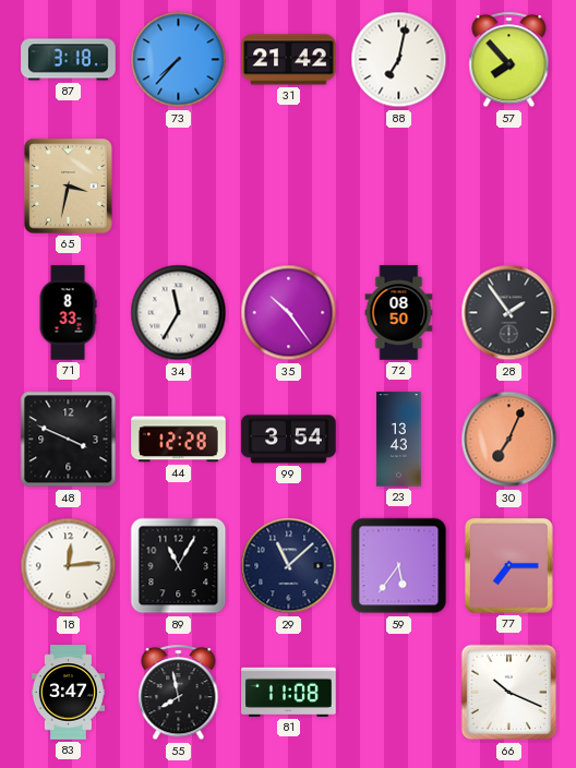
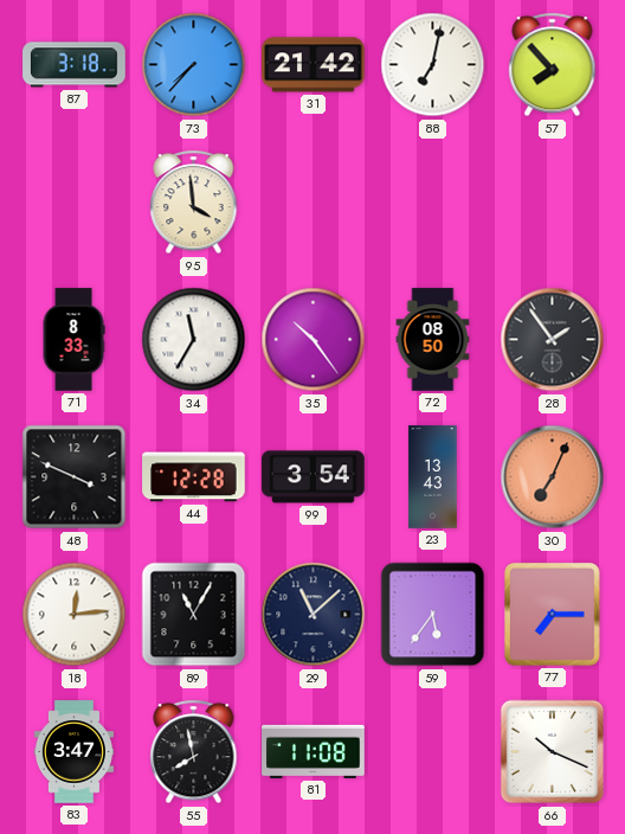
65: 3:32 -> none (68, 187)
95: none -> 3:59 (194, 203)
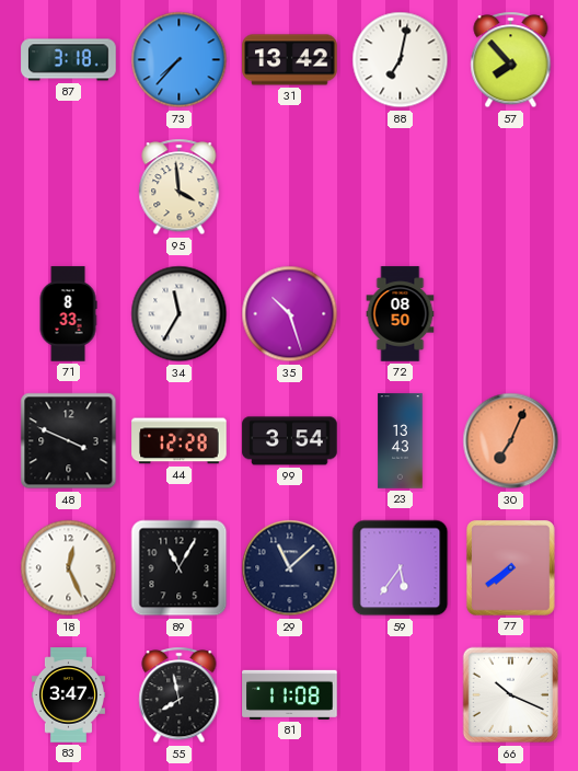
31: 21:42 -> 13:42 (290, 60)
35: 10:24 -> 10:27 (290, 314)
28: 1:54 -> none (553, 340)
18: 12:14 -> 12:26 (69, 568)
77: 7:15 -> 7:39 (510, 568)
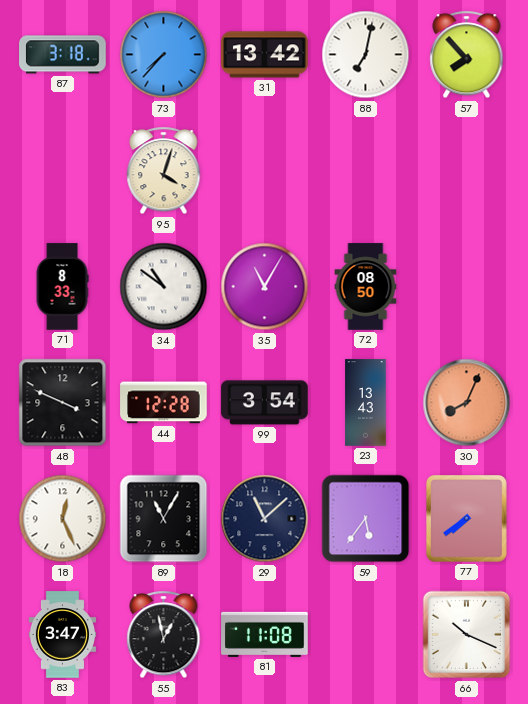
95: 3:59 -> 4:03 (164, 171)
34: 11:35 -> 10:51 (164, 287)
35: 10:27 -> 11:05 (265, 287)
30: 7:04 -> 8:04 (467, 403)
55: 7:58 -> 12:58 (164, 635)
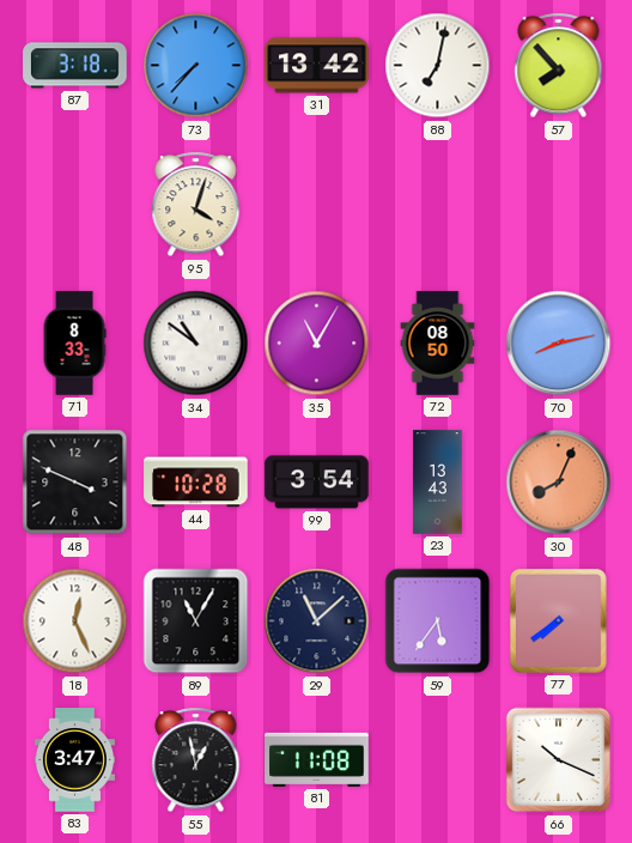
70: none -> 8:13 (559, 344)
44: 12:28 -> 10:28 (196, 483)
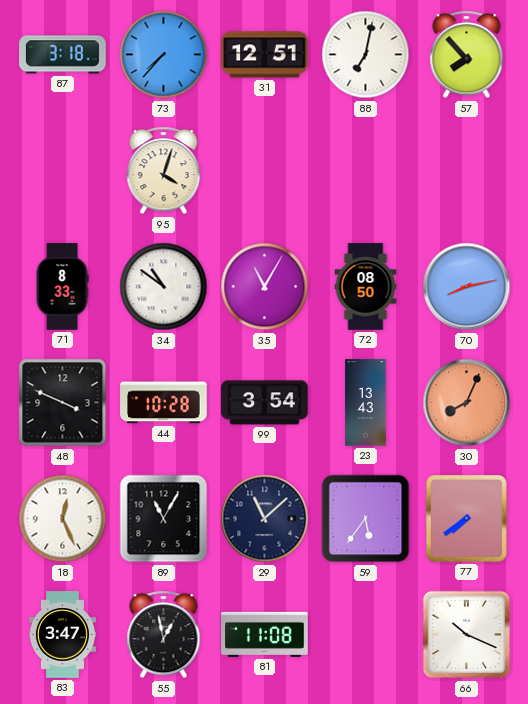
31: 13:42 -> 12:51 (265, 55)
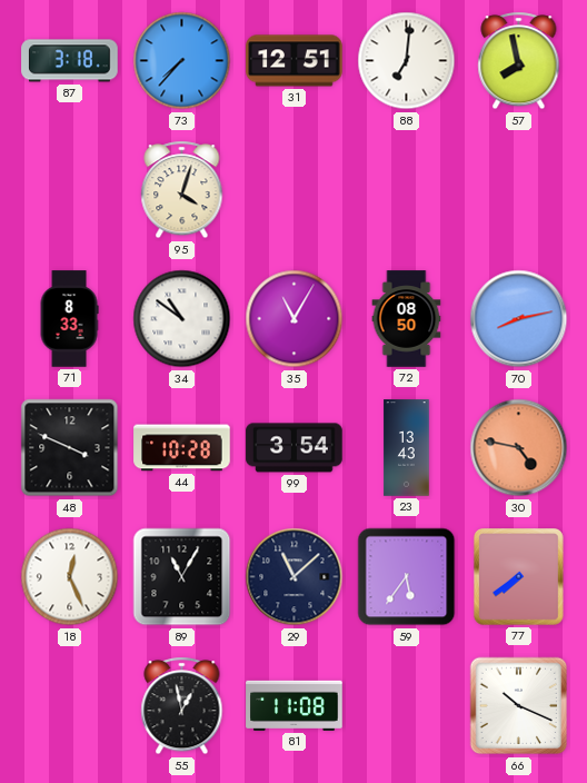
88: 7:02 -> 7:01 (407, 61)
57: 7:53 -> 7:58 (519, 61)
30: 8:04 -> 4:47 (519, 448)
83: 3:47 -> none (62, 635)
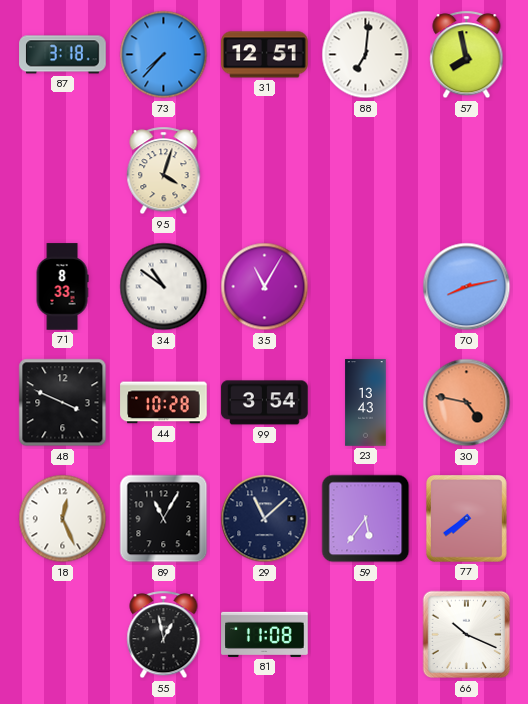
72: 08:50 -> none (407, 319)
